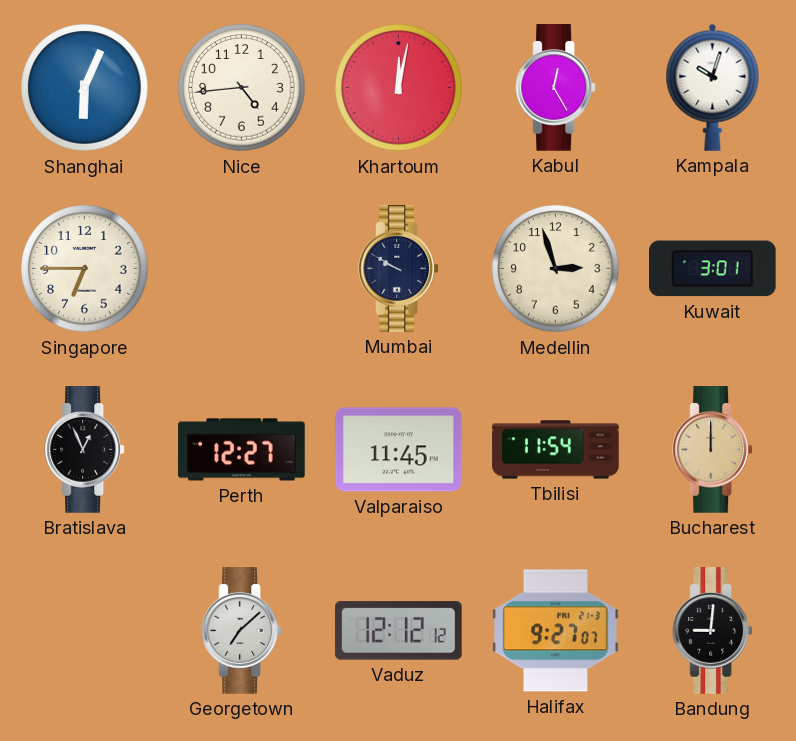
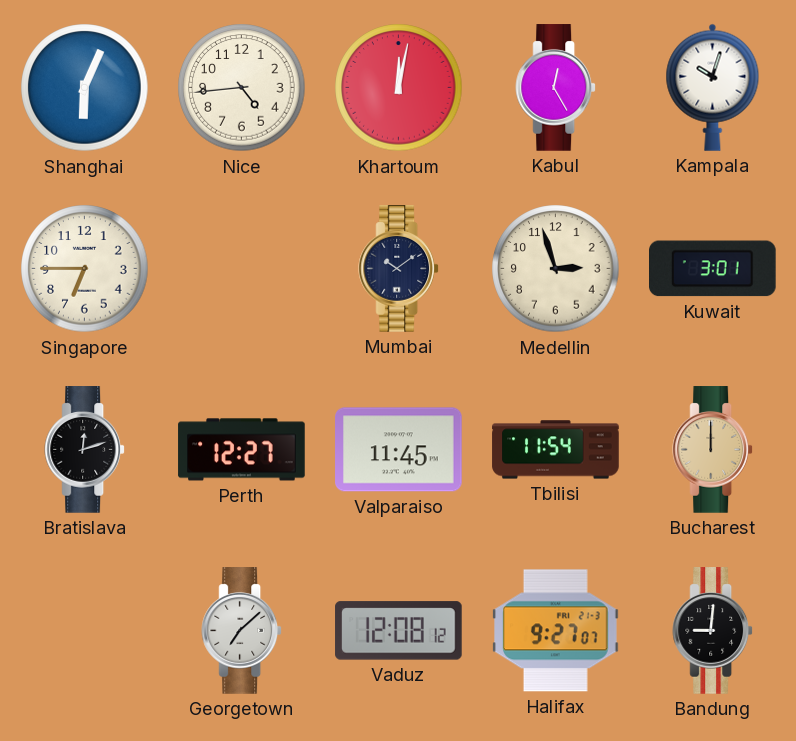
Mumbai: 9:50 -> 10:09 (399, 269)
Bratislava: 12:56 -> 12:12 (85, 450)
Vaduz: 12:12 -> 12:08 (399, 631)
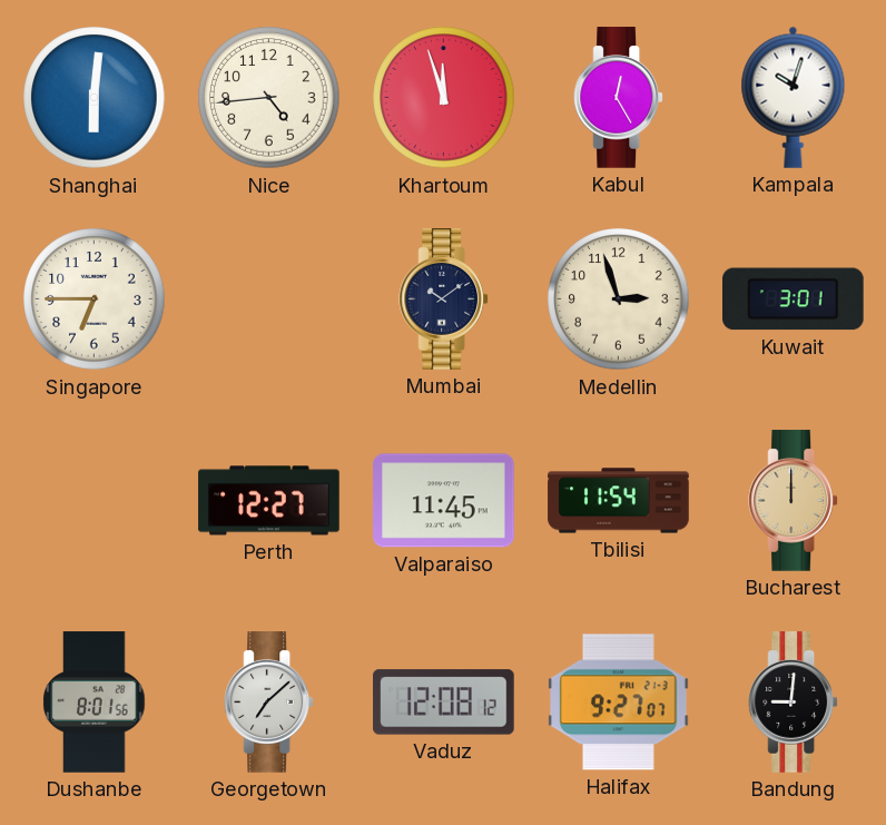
Shanghai: 6:04 -> 6:01 (95, 98)
Khartoum: 12:02 -> 11:57 (444, 98)
Bratislava: 12:12 -> none (85, 450)
Dushanbe: none -> 8:01 (95, 703)
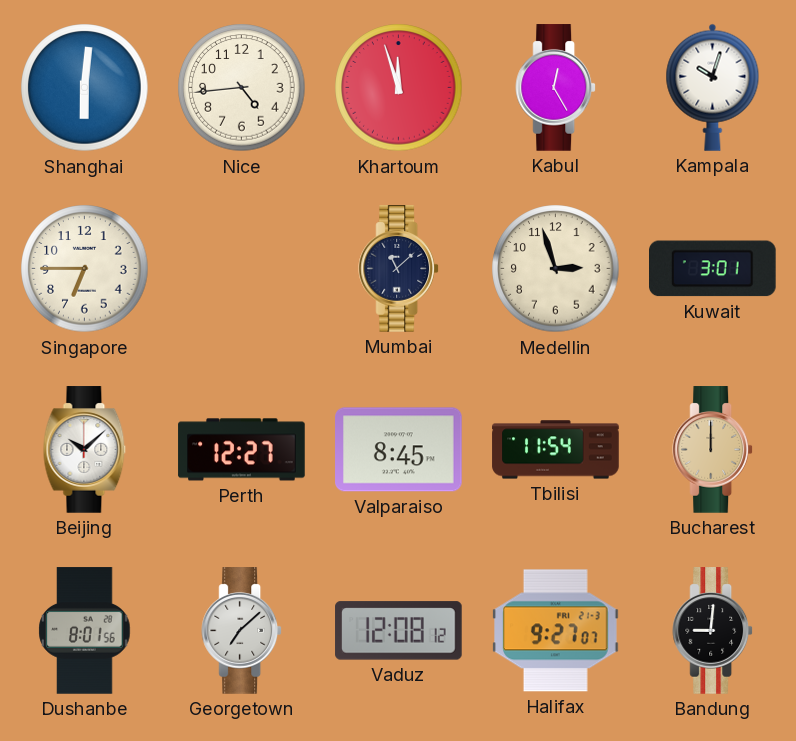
Mumbai: 10:09 -> 11:08 (399, 269)
Beijing: none -> 10:08 (85, 450)
Valparaiso: 11:45 -> 8:45 (399, 450)
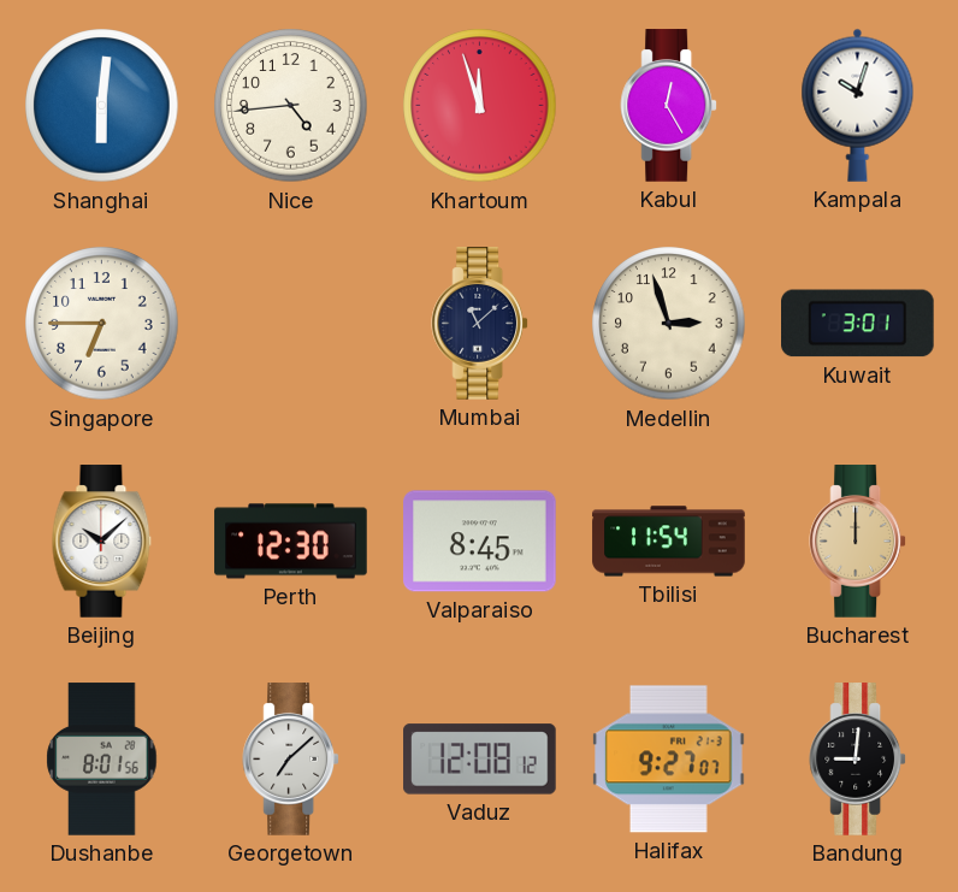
Perth: 12:27 -> 12:30 (291, 542)
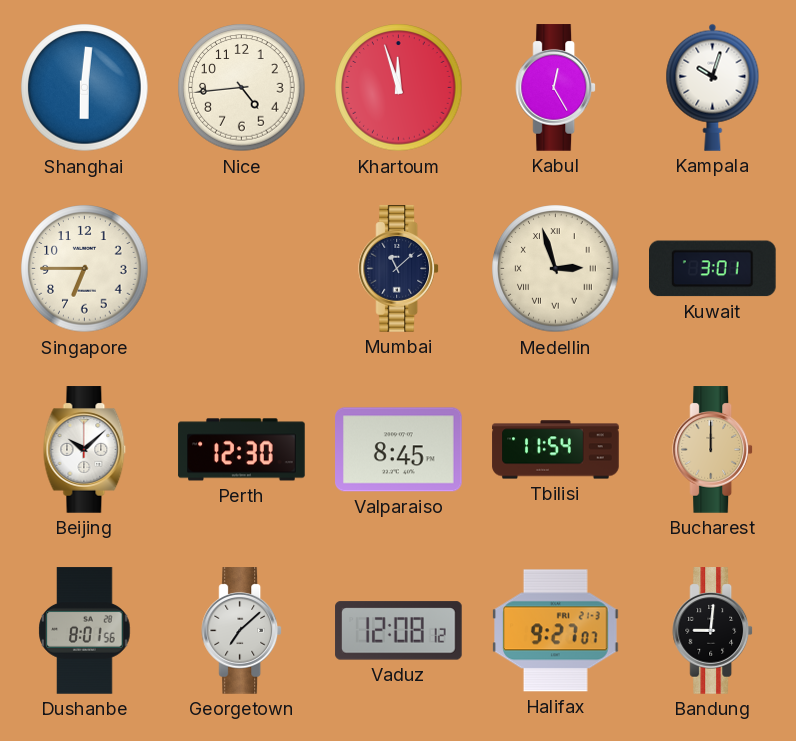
Medellin numerals: Arabic -> Roman (556, 269)
